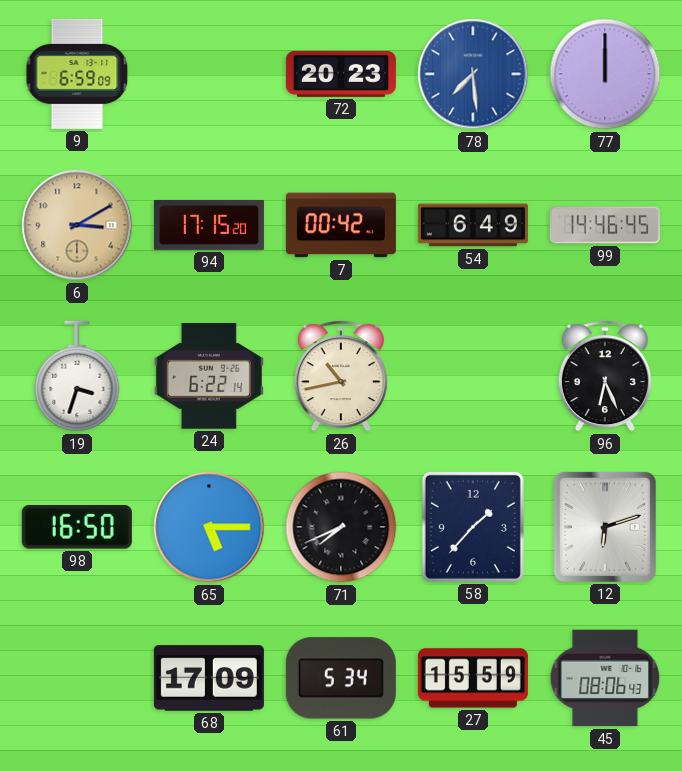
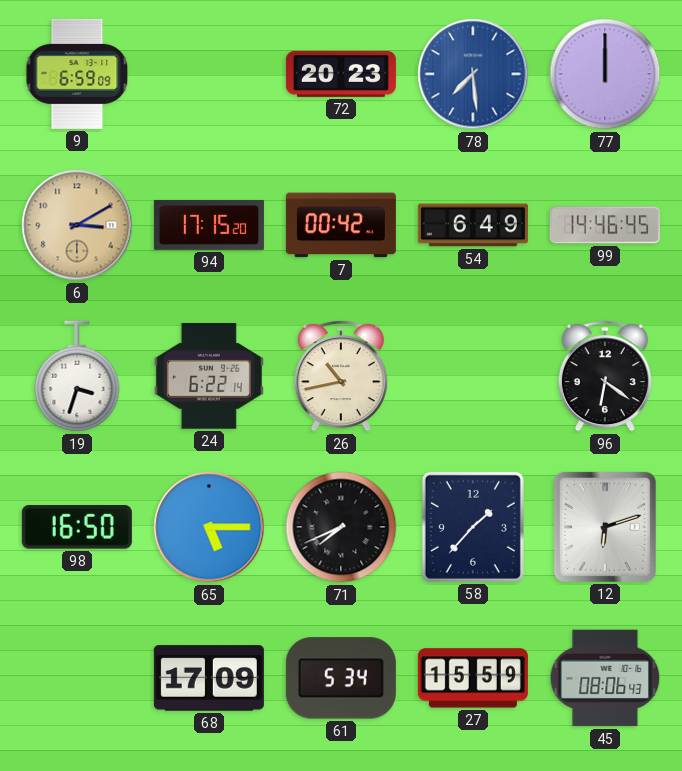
96: 6:26 -> 6:21 (605, 376)
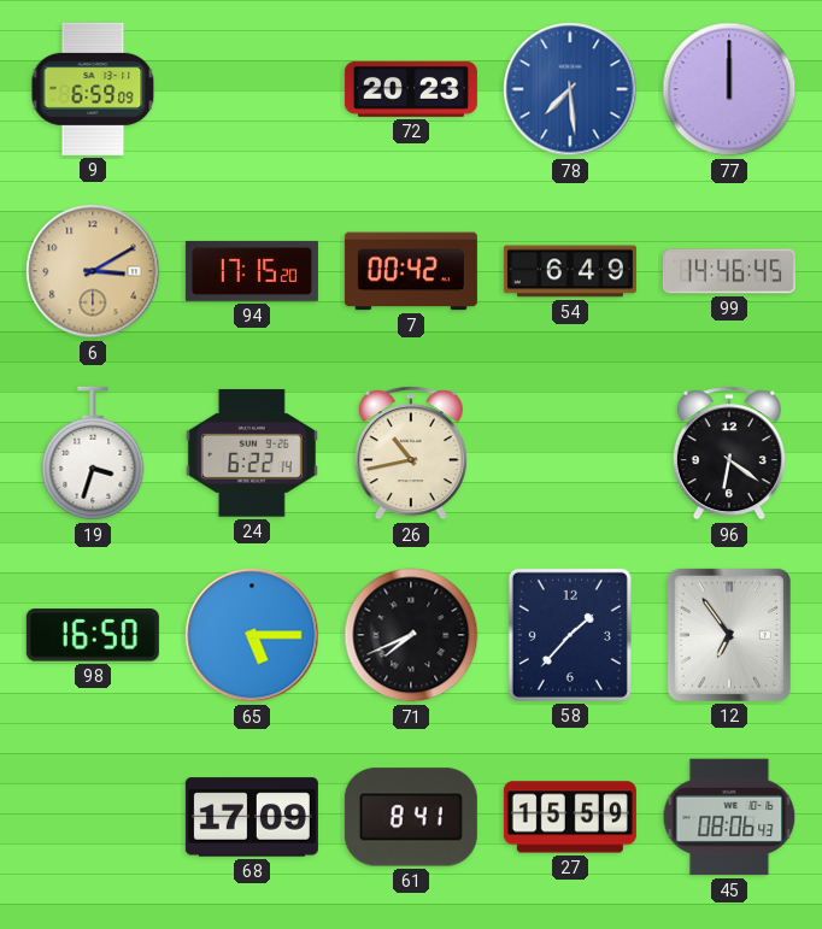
12: 6:12 -> 6:54 (729, 635)
61: 5:34 -> 8:41 (411, 817)
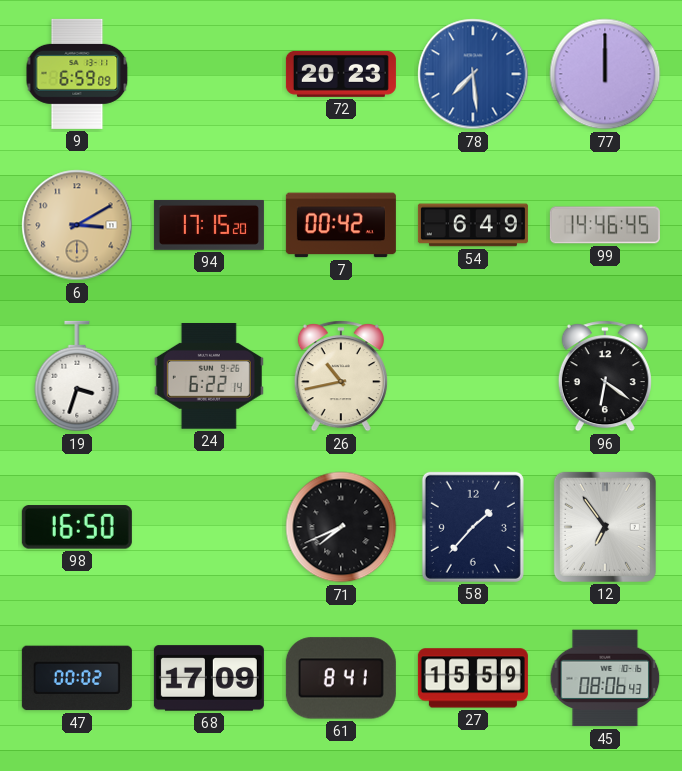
65: 5:15 -> none (252, 635)
47: none -> 00:02 (77, 678)
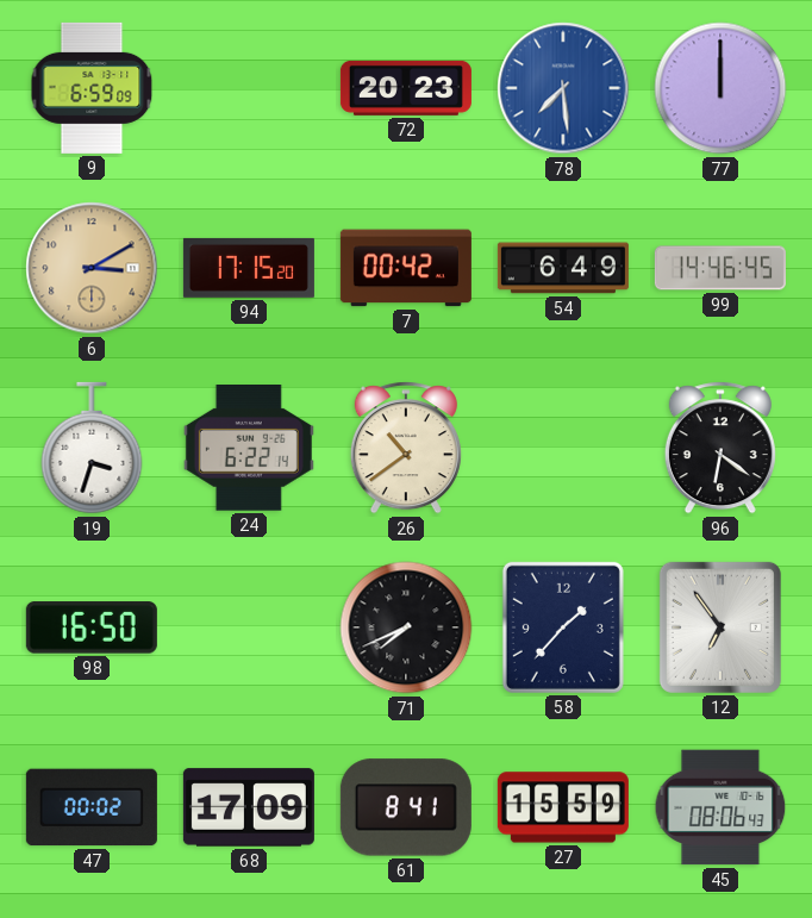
26: 10:43 -> 10:39 (406, 448)
